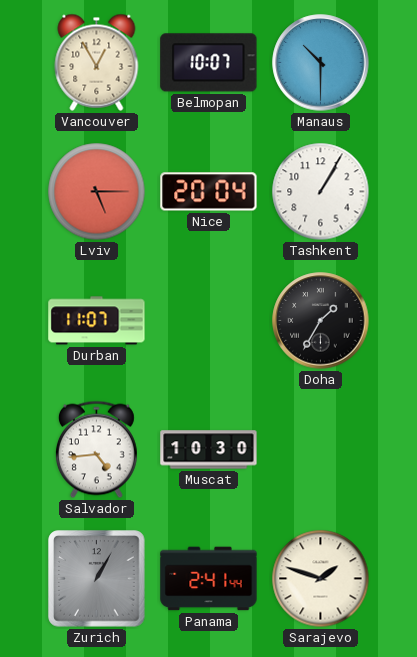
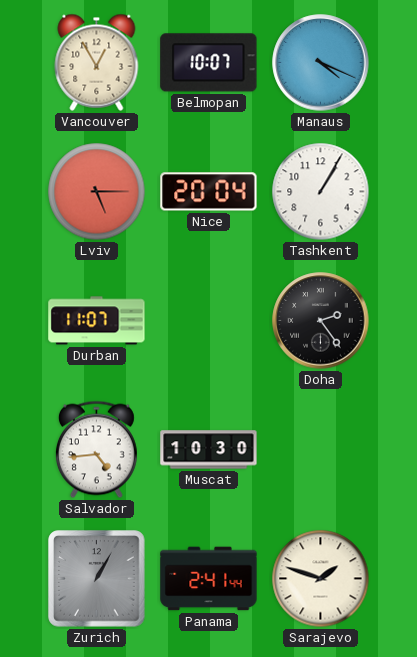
Manaus: 10:30 -> 4:19 (321, 63)
Doha: 1:35 -> 2:24 (321, 321)
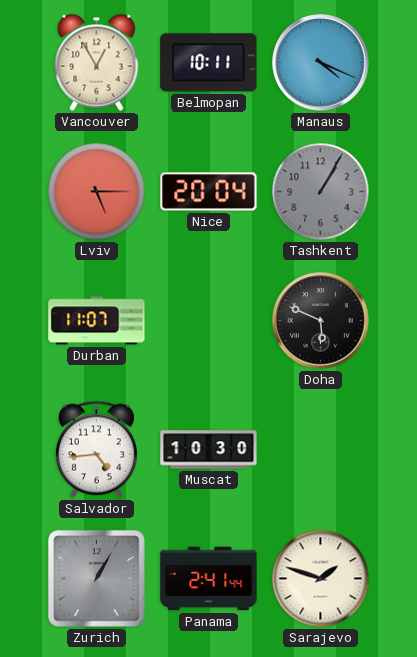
Belmopan: 10:07 -> 10:11 (209, 63)
Tashkent dial: white -> grey (321, 192)
Doha: 2:24 -> 5:49 (321, 321)
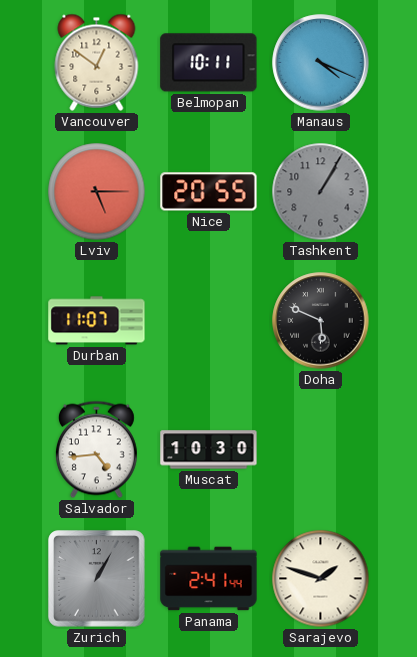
Vancouver: 12:55 -> 12:51 (97, 62)
Nice: 20:04 -> 20:55 (209, 192)
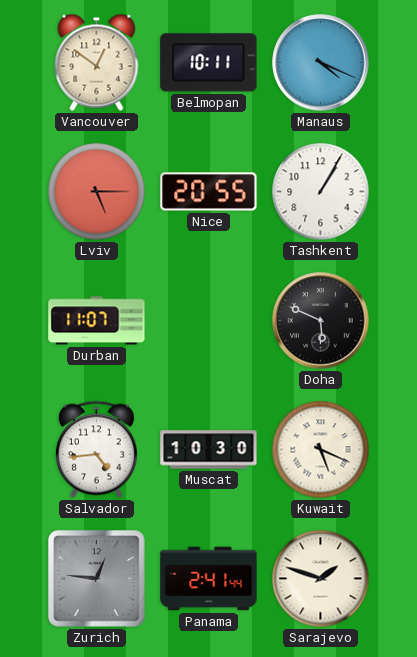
Tashkent dial: grey -> white (321, 192)
Kuwait: none -> 5:19 (321, 450)
Zurich: 1:05 -> 12:46 (97, 579)
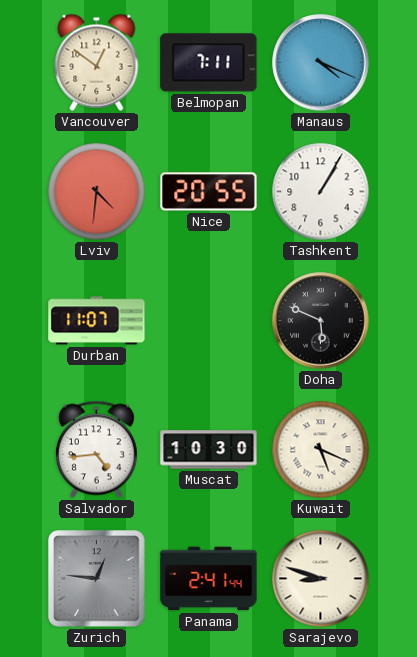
Belmopan: 10:11 -> 7:11 (209, 63)
Lviv: 5:15 -> 4:31 (97, 192)
Sarajevo: 1:48 -> 8:48 (321, 579)
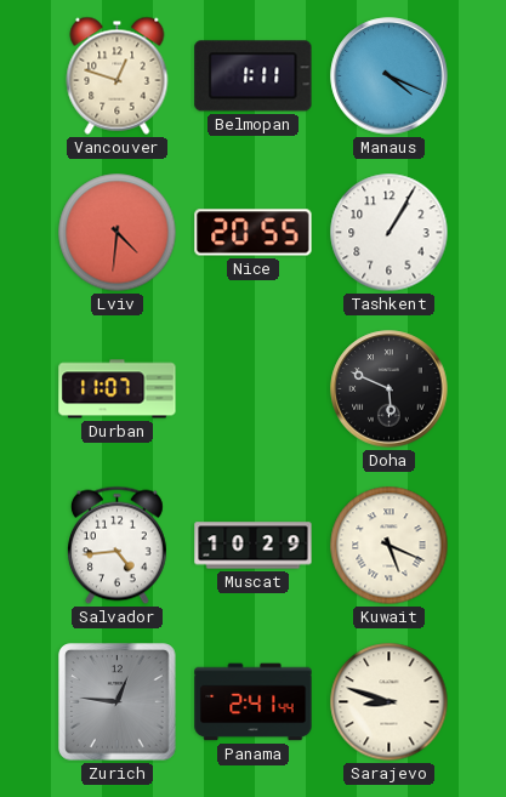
Vancouver: 12:51 -> 12:48 (118, 75)
Belmopan: 7:11 -> 1:11 (254, 76)
Muscat: 10:30 -> 10:29 (254, 546)
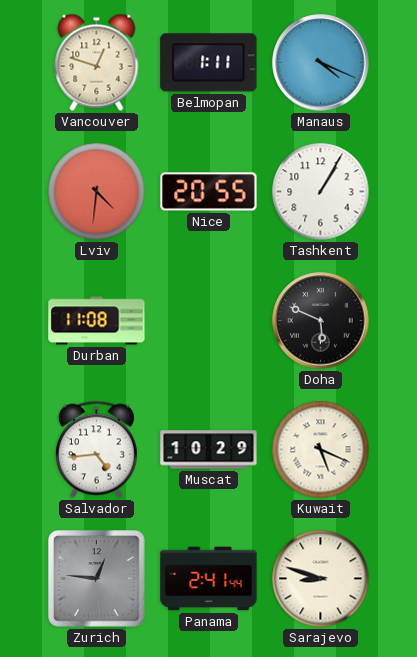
Durban: 11:07 -> 11:08 (97, 321)
